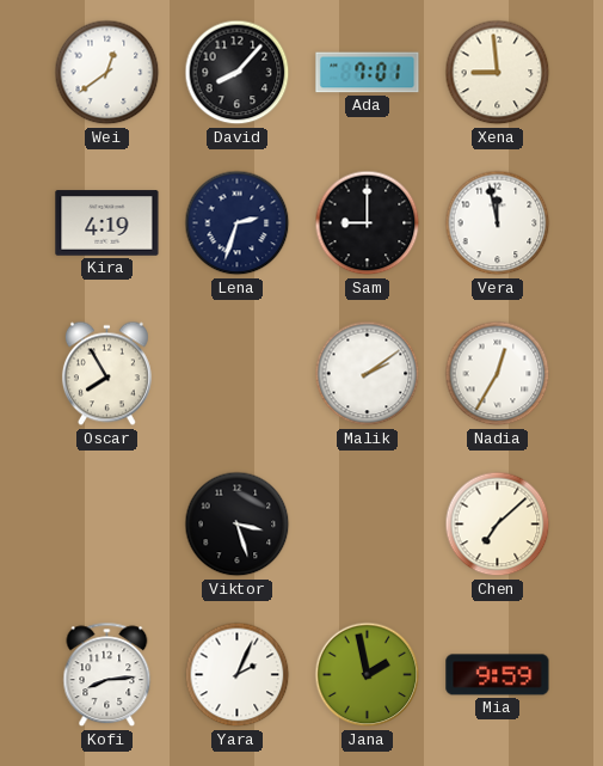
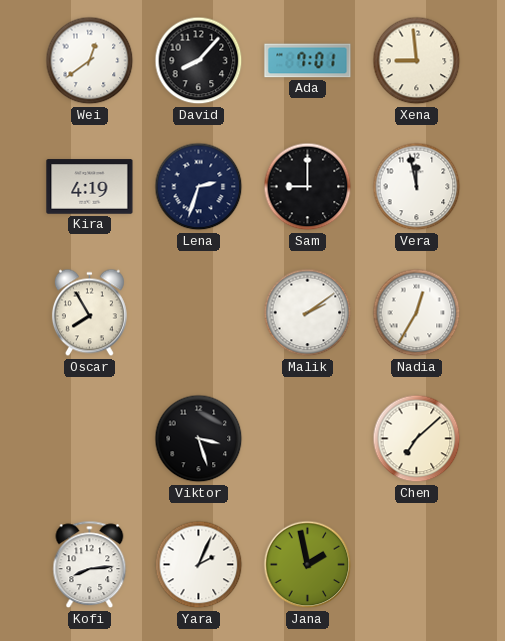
Mia: 9:59 -> none (498, 675)
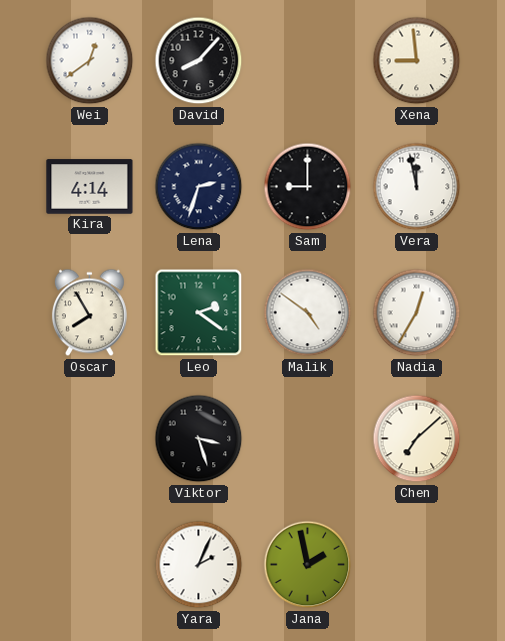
Ada: 7:01 -> none (308, 61)
Kira: 4:19 -> 4:14 (90, 187)
Leo: none -> 2:21 (199, 313)
Malik: 2:09 -> 4:51 (308, 313)
Kofi: 8:14 -> none (90, 565)
